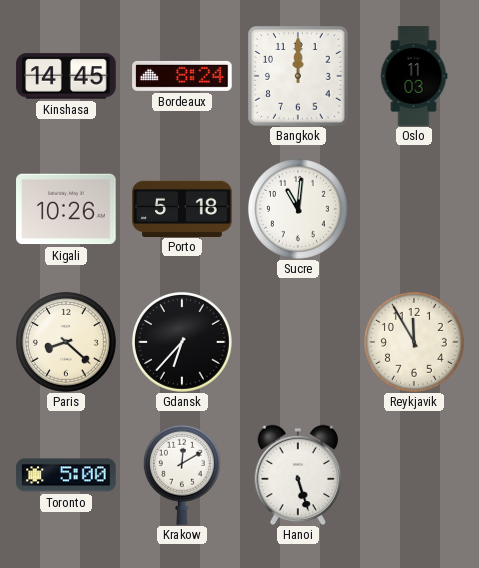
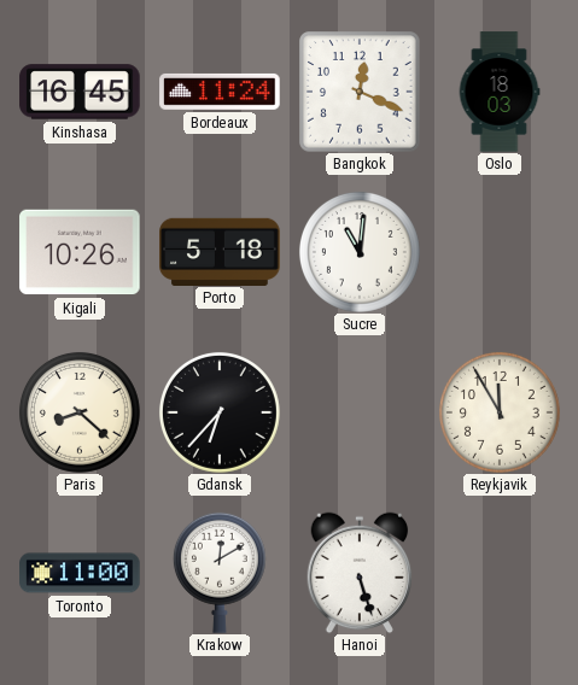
Kinshasa: 14:45 -> 16:45 (80, 92)
Bordeaux: 8:24 -> 11:24 (220, 92)
Bangkok: 12:00 -> 12:19 (360, 92)
Oslo: 11:03 -> 18:03 (500, 92)
Toronto: 5:00 -> 11:00 (80, 573)
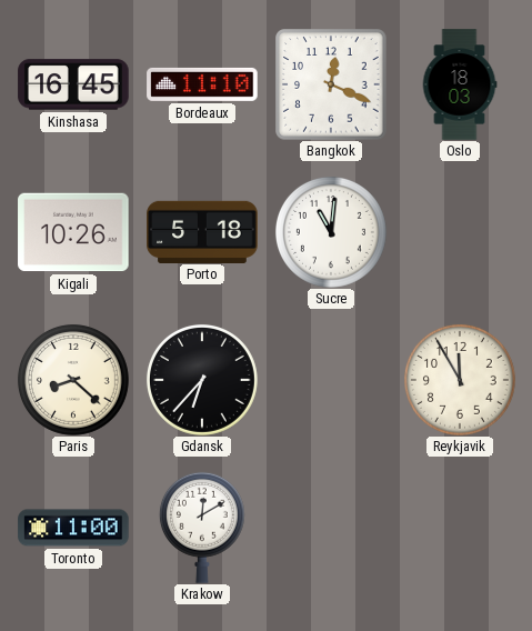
Bordeaux: 11:24 -> 11:10 (202, 84)
Hanoi: 5:27 -> none (360, 573)
